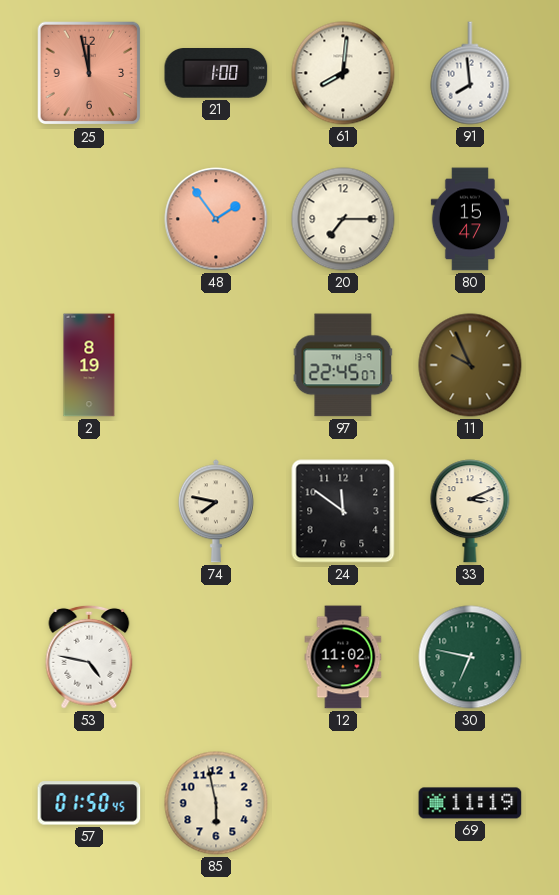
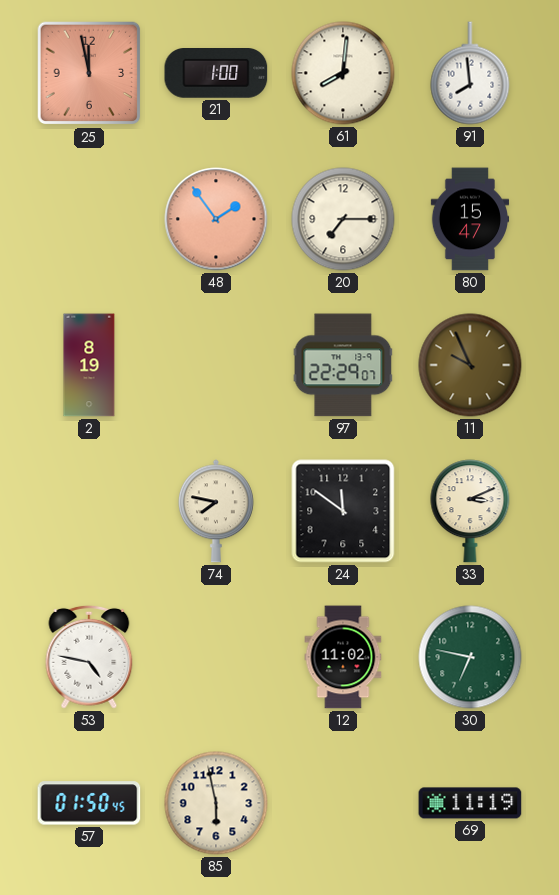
97: 22:45 -> 22:29 (343, 365)
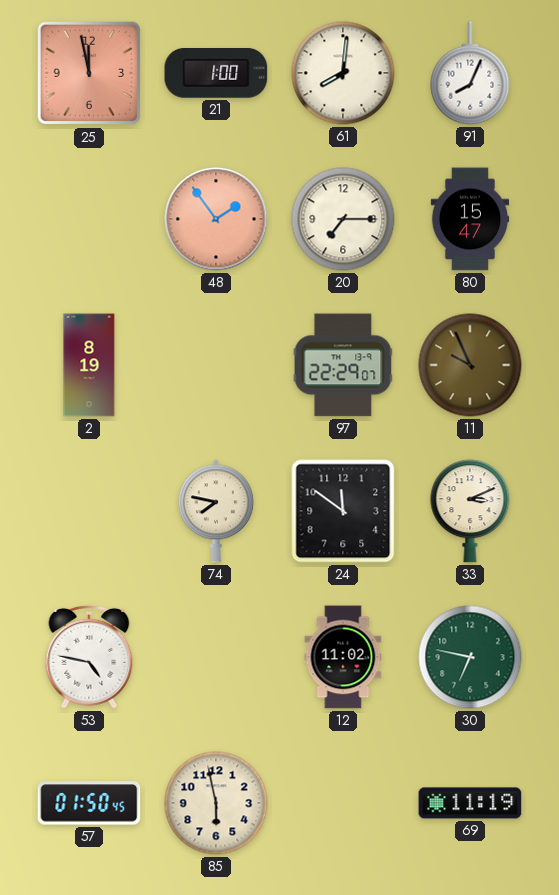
91: 7:59 -> 8:04 (470, 73)
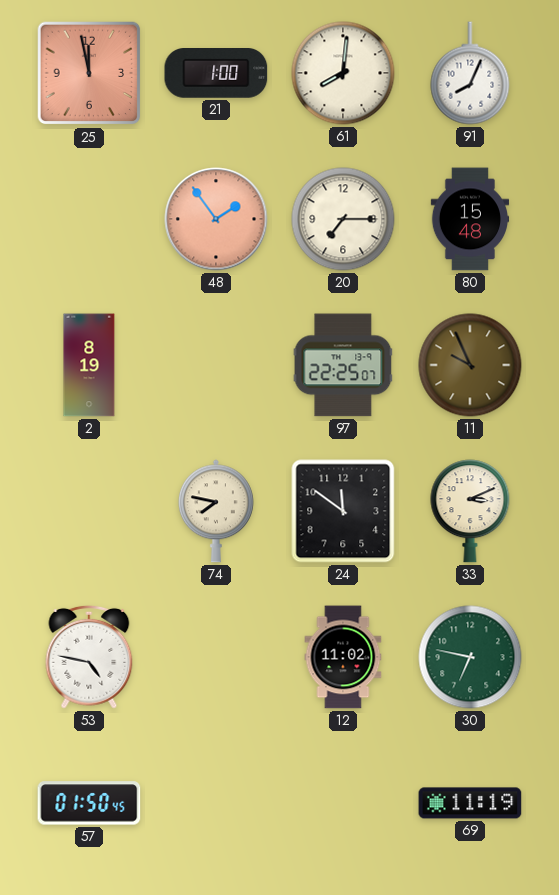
80: 15:47 -> 15:48 (470, 219)
97: 22:29 -> 22:25 (343, 365)
85: 5:58 -> none (216, 803)
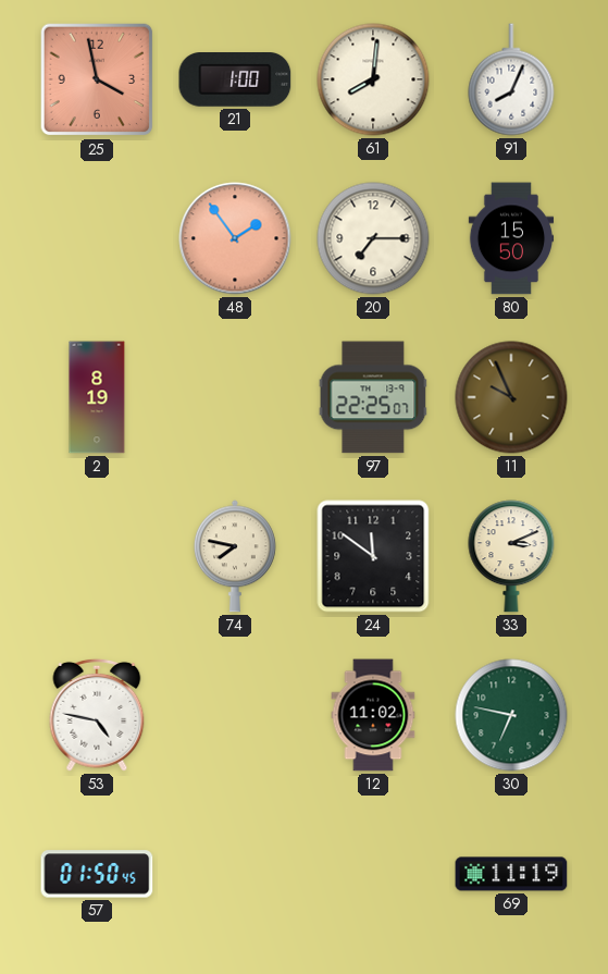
25: 11:58 -> 3:58 (97, 79)
80: 15:48 -> 15:50 (511, 238)
